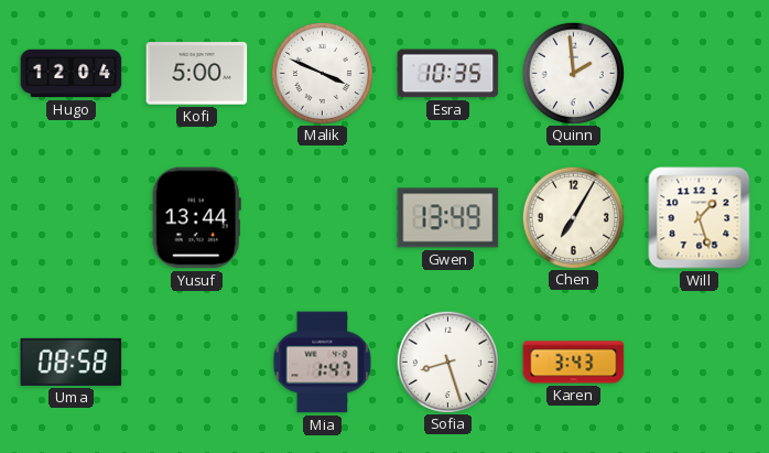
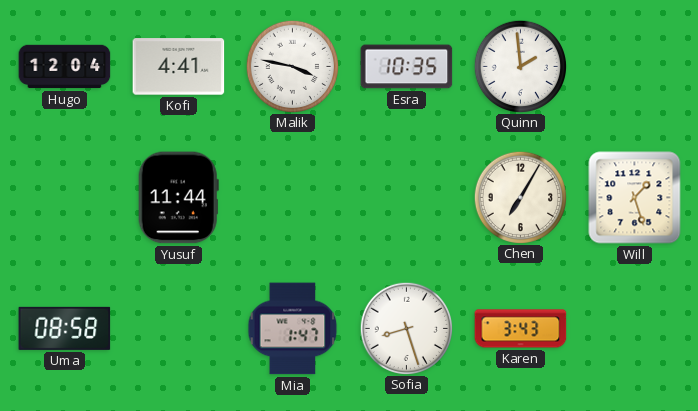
Kofi: 5:00 -> 4:41 (179, 67)
Malik: 3:49 -> 3:47 (292, 66)
Yusuf: 13:44 -> 11:44 (178, 198)
Gwen: 13:49 -> none (448, 218)
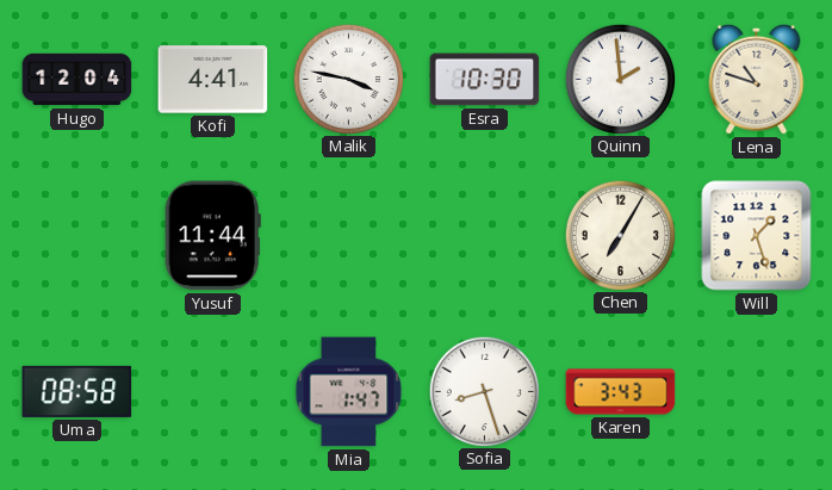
Esra: 10:35 -> 10:30 (485, 80)
Lena: none -> 10:48 (757, 79)
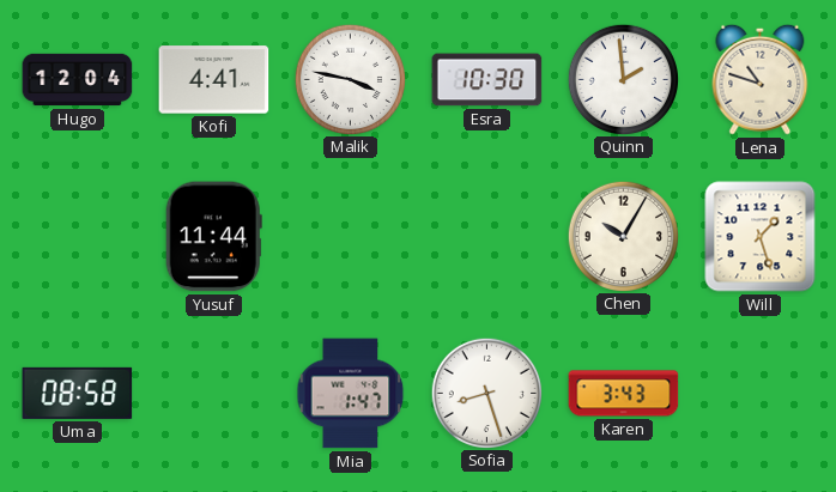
Chen: 7:05 -> 10:05 (623, 236)
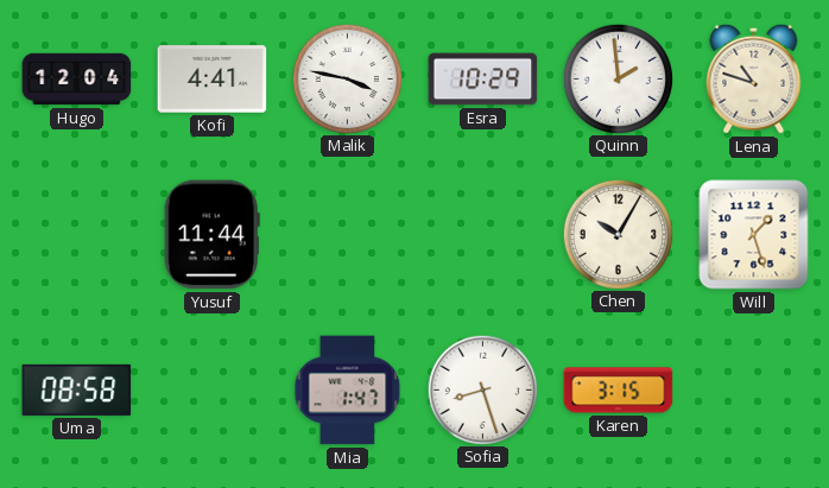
Esra: 10:30 -> 10:29 (483, 80)
Karen: 3:43 -> 3:15 (619, 391)
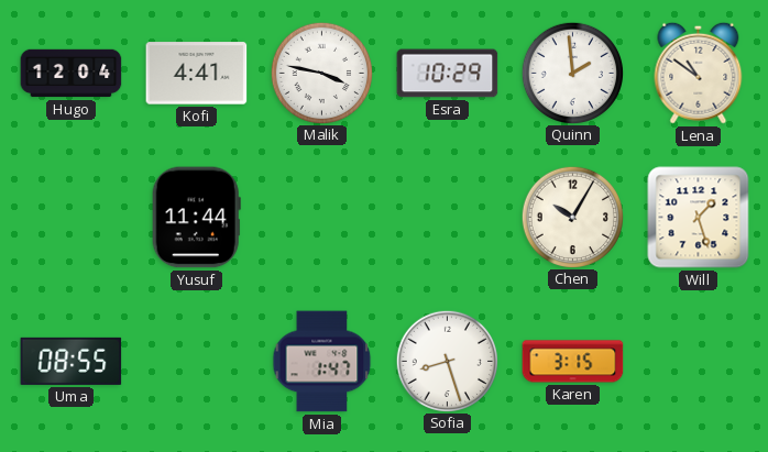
Lena: 10:48 -> 10:51 (699, 73)
Uma: 08:58 -> 08:55 (72, 361)
